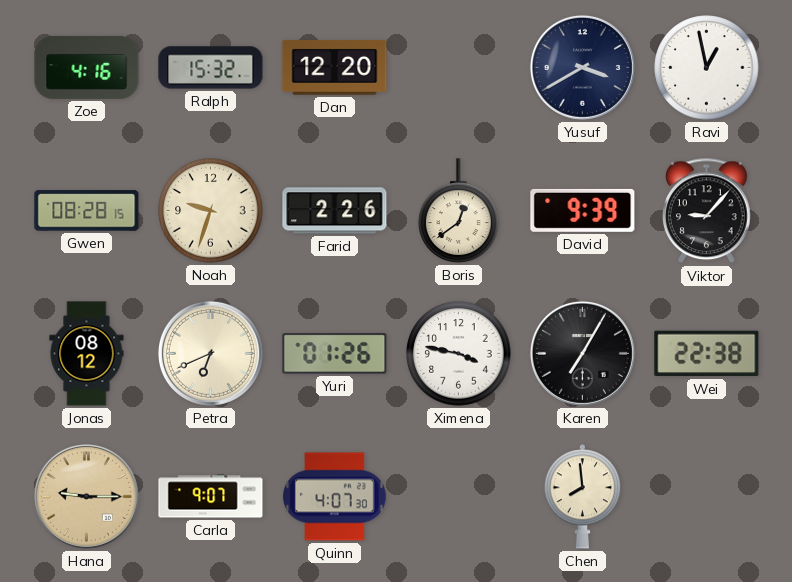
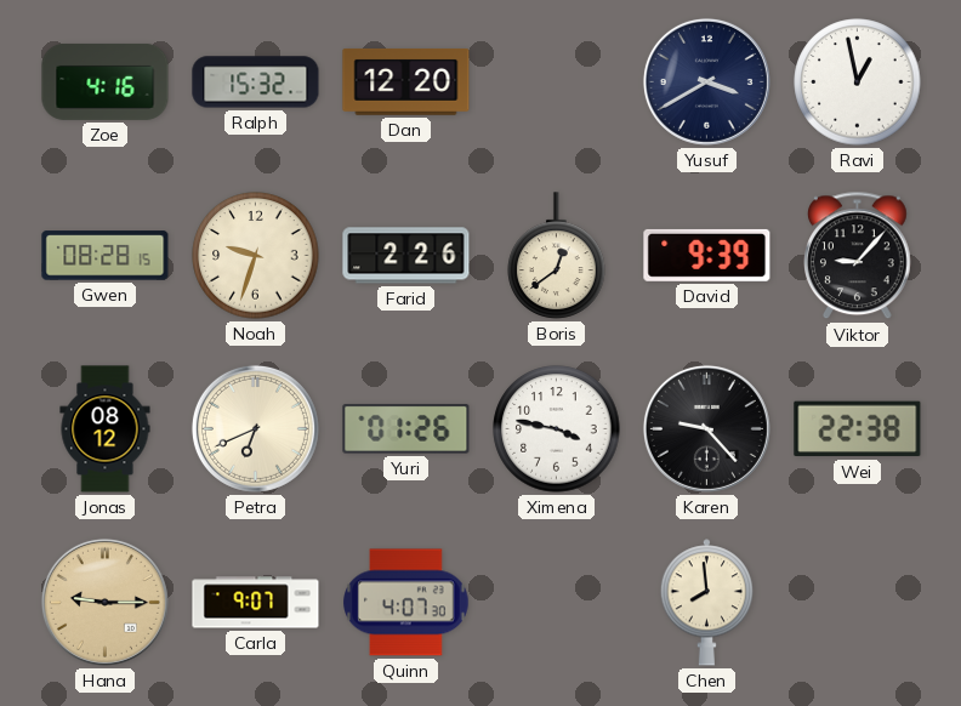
Karen: 7:05 -> 9:23 (706, 428)
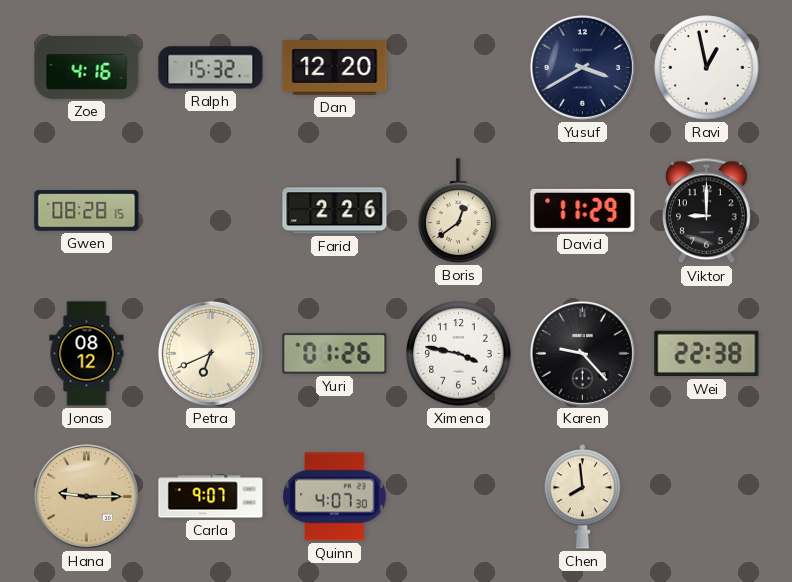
Noah: 9:33 -> none (256, 256)
David: 9:39 -> 11:29 (583, 210)
Viktor: 9:07 -> 9:00 (707, 211)
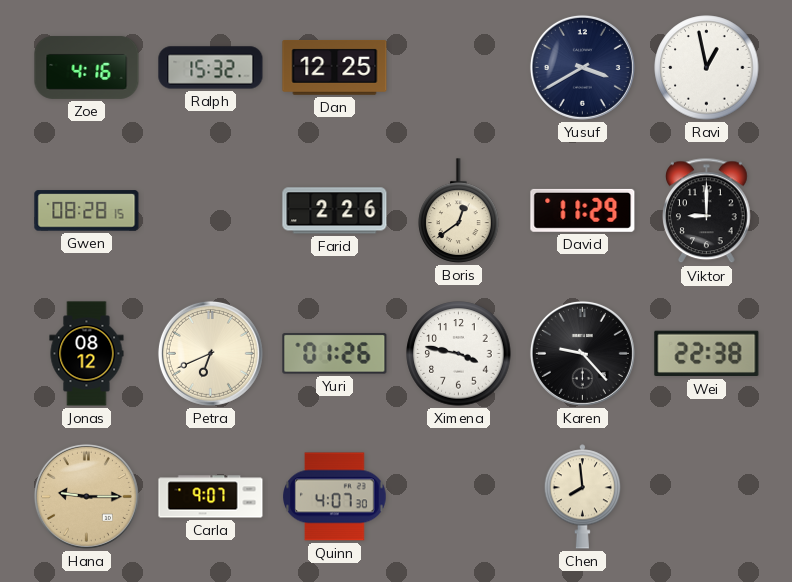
Dan: 12:20 -> 12:25 (335, 67)
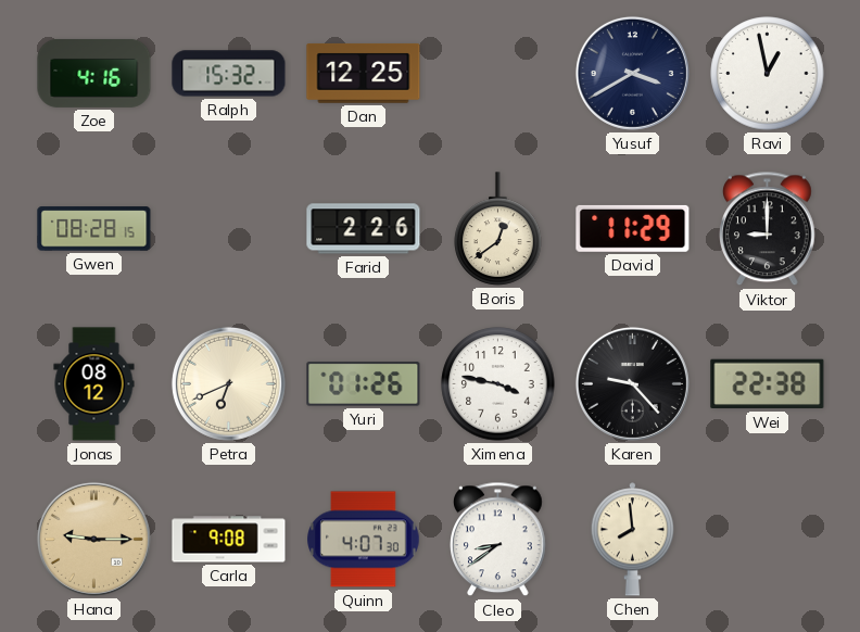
Carla: 9:07 -> 9:08 (229, 540)
Cleo: none -> 8:39 (498, 540)
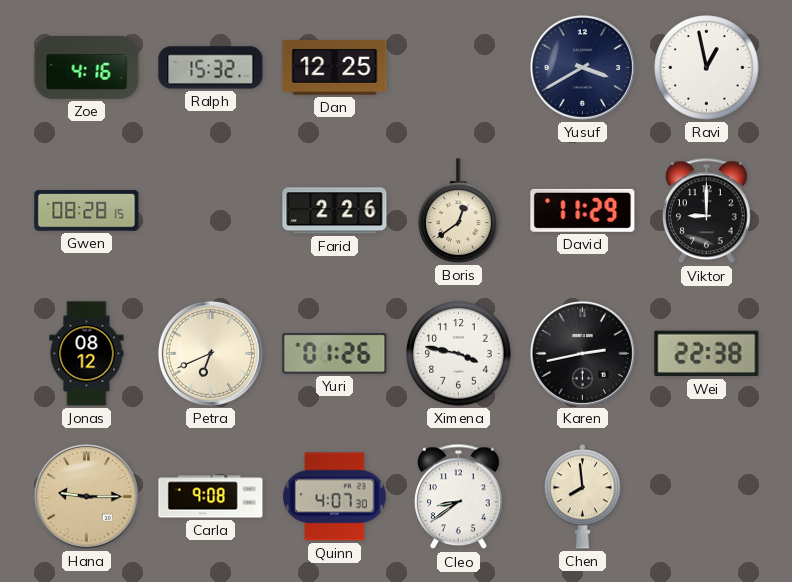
Karen: 9:23 -> 2:43 (582, 353)
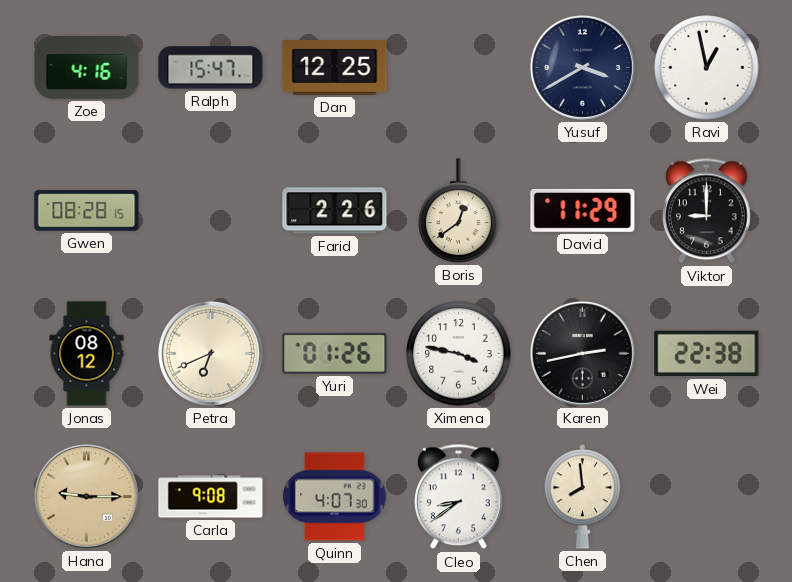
Ralph: 15:32 -> 15:47 (211, 68)
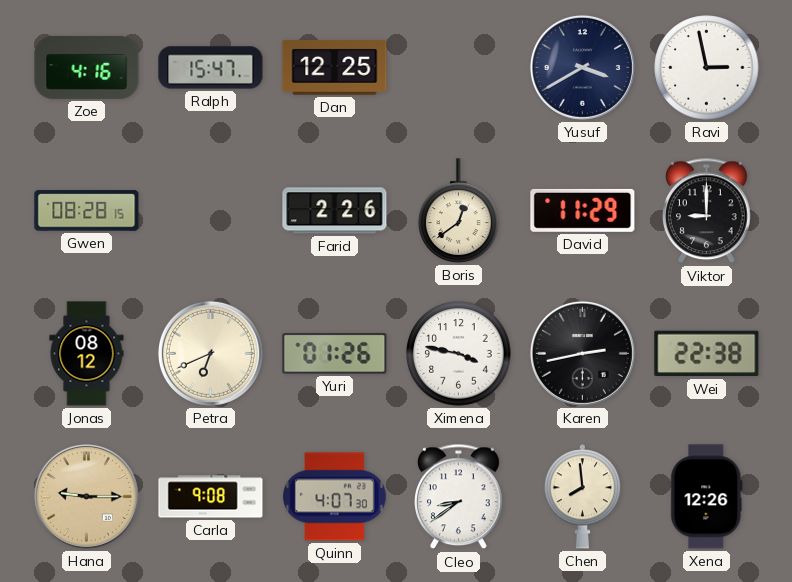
Ravi: 12:58 -> 2:58 (707, 68)
Xena: none -> 12:26 (707, 497)
